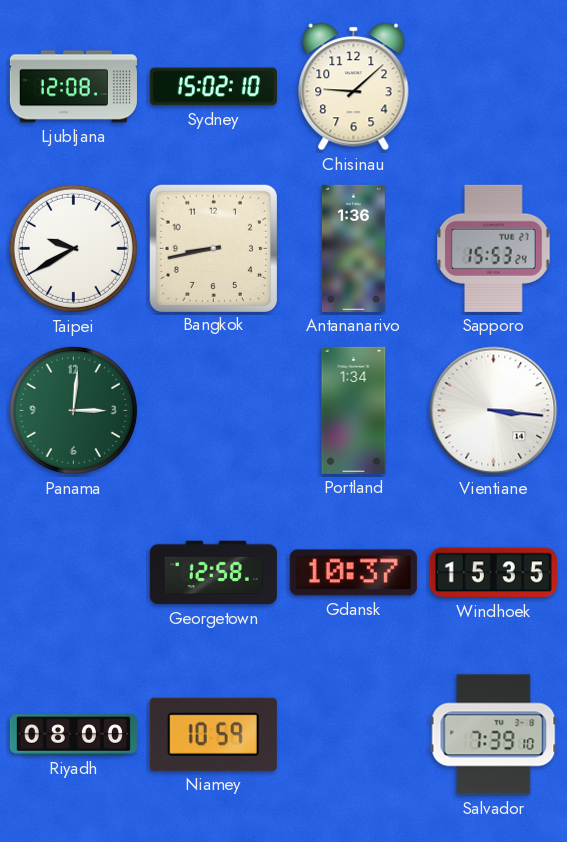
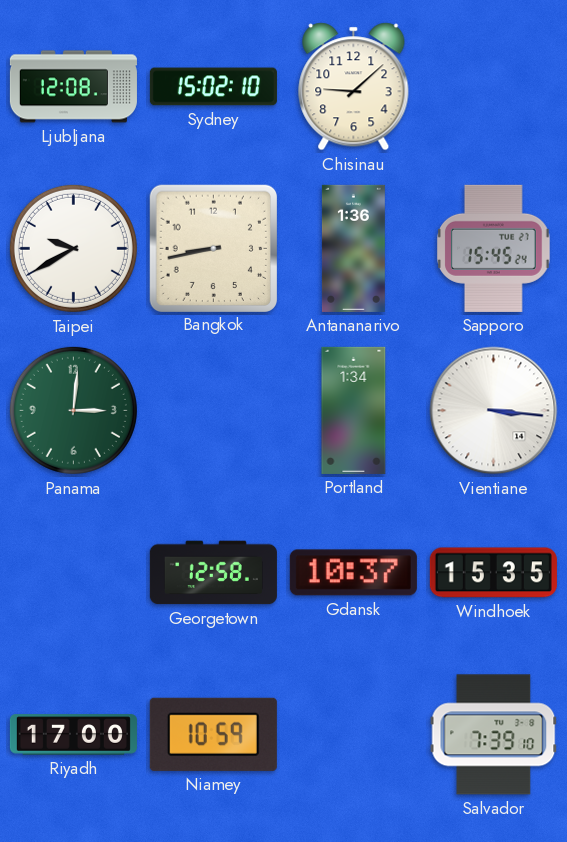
Sapporo: 15:53 -> 15:45 (494, 248)
Riyadh: 08:00 -> 17:00 (73, 735)
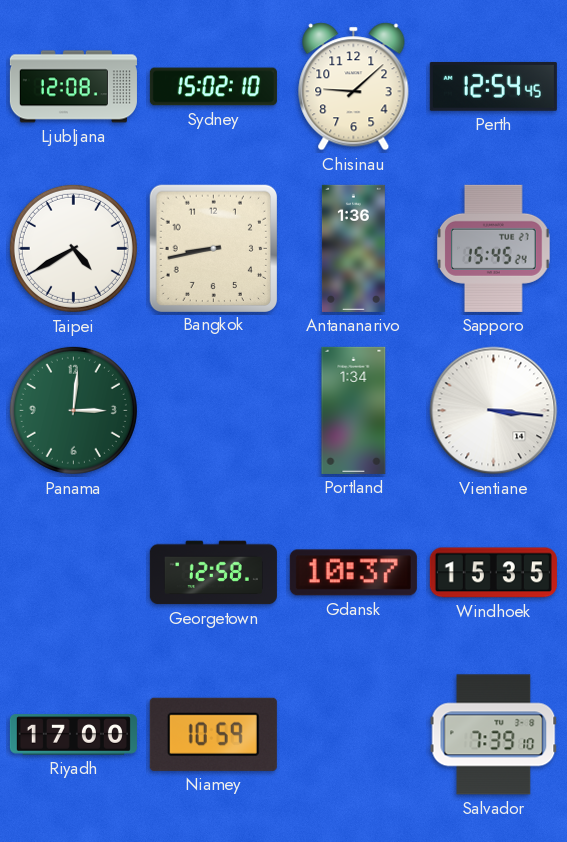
Perth: none -> 12:54 (493, 86)
Taipei: 9:40 -> 4:40 (73, 248)
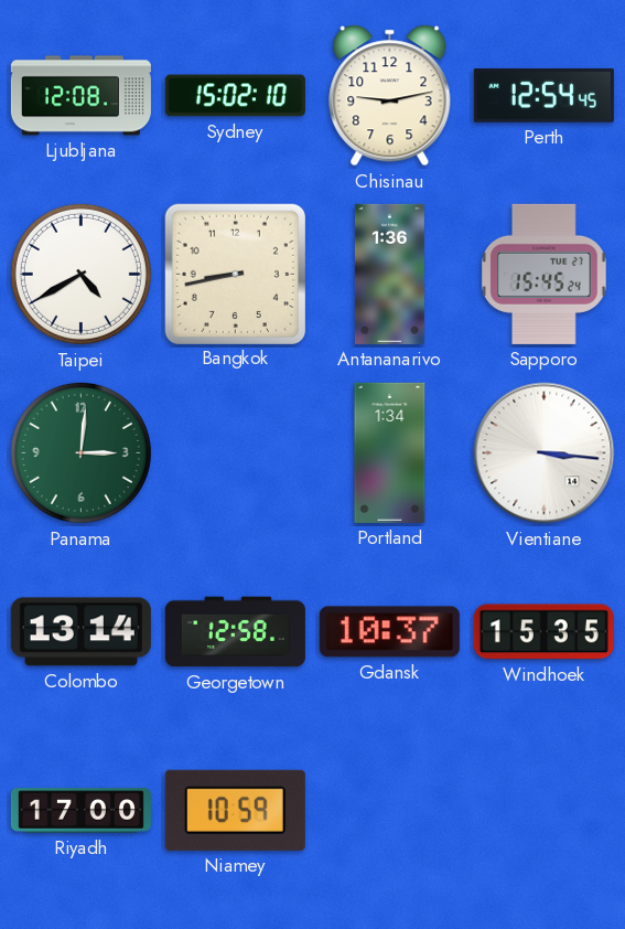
Chisinau: 9:08 -> 9:13 (390, 96)
Colombo: none -> 13:14 (80, 632)
Salvador: 7:39 -> none (494, 735)
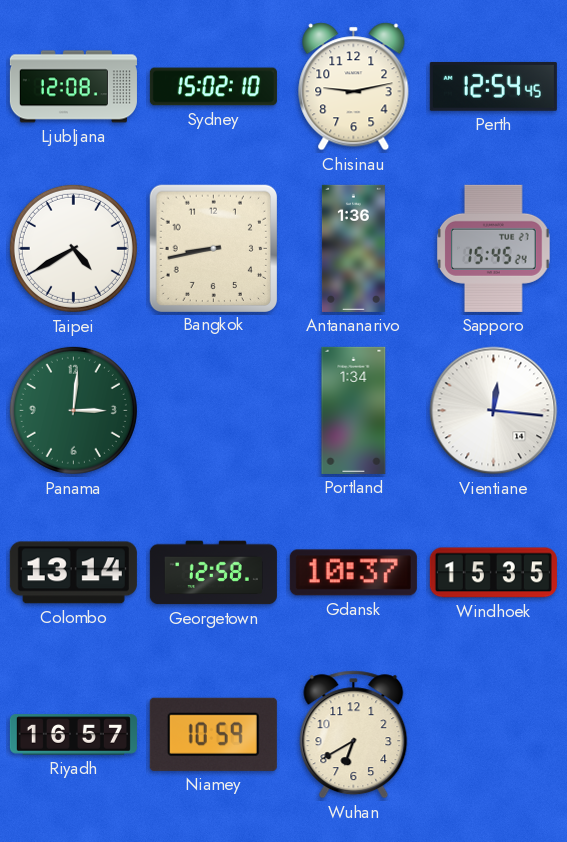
Vientiane: 3:16 -> 12:16 (494, 411)
Riyadh: 17:00 -> 16:57 (73, 735)
Wuhan: none -> 6:40 (354, 735)
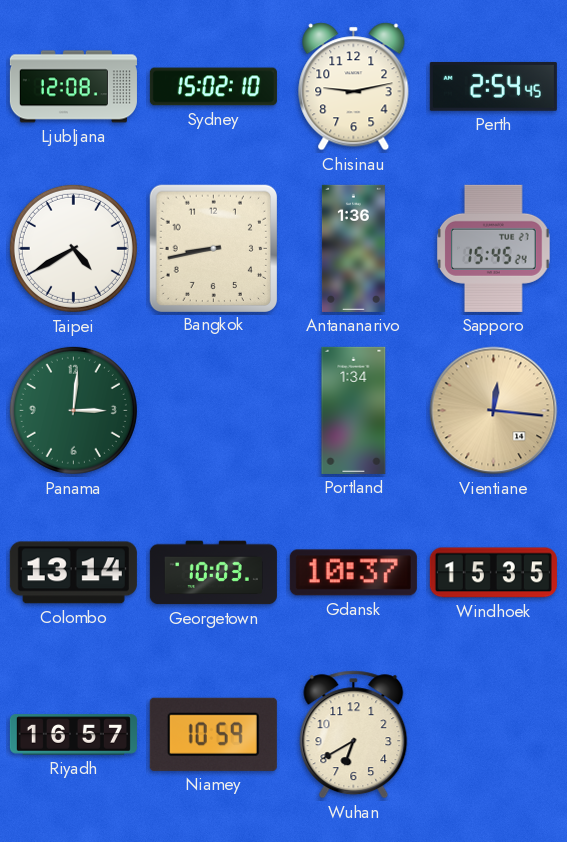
Perth: 12:54 -> 2:54 (493, 86)
Vientiane dial: white -> champagne (494, 411)
Georgetown: 12:58 -> 10:03 (213, 573)
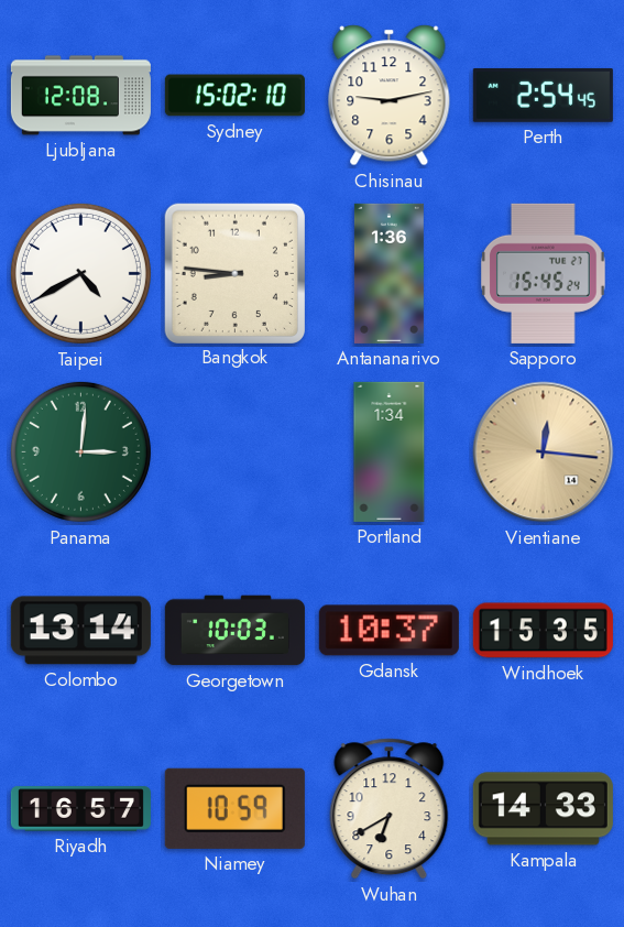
Bangkok: 8:43 -> 8:46 (234, 273)
Kampala: none -> 14:33 (543, 809)
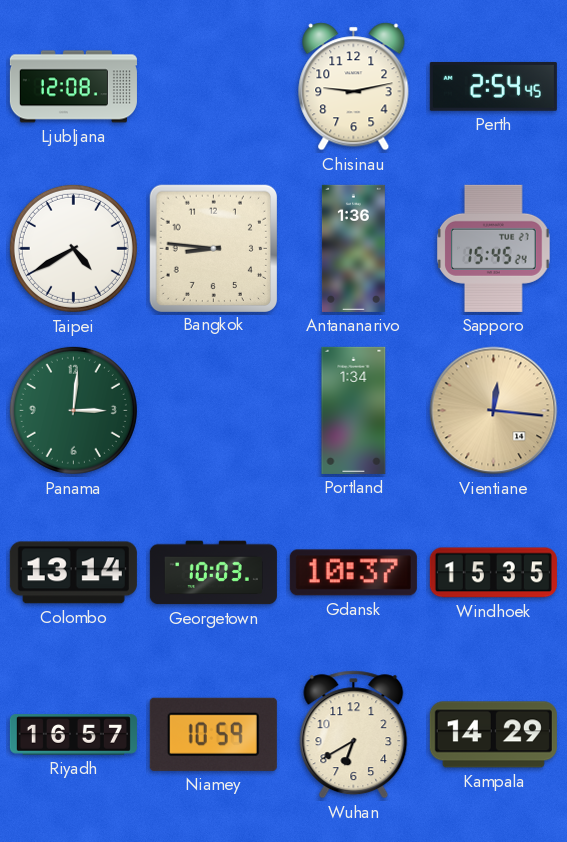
Sydney: 15:02 -> none (234, 96)
Kampala: 14:33 -> 14:29 (493, 735)
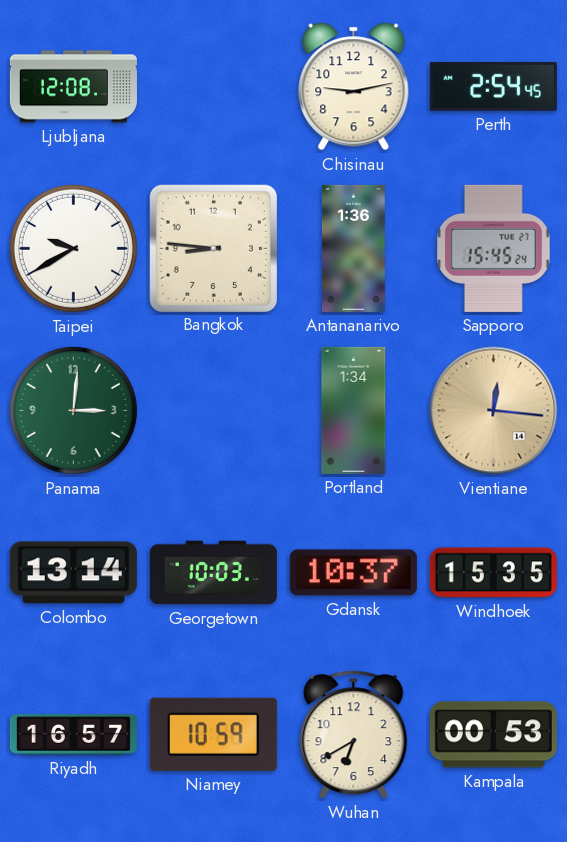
Taipei: 4:40 -> 9:40 (73, 248)
Kampala: 14:29 -> 00:53 (493, 735)
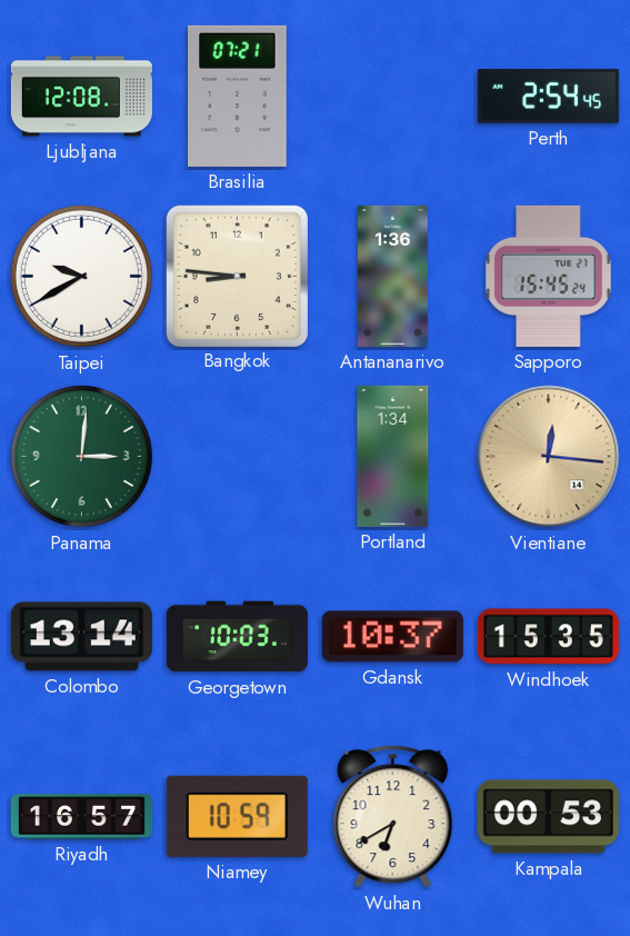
Brasilia: none -> 07:21 (238, 96)
Chisinau: 9:13 -> none (354, 87)
